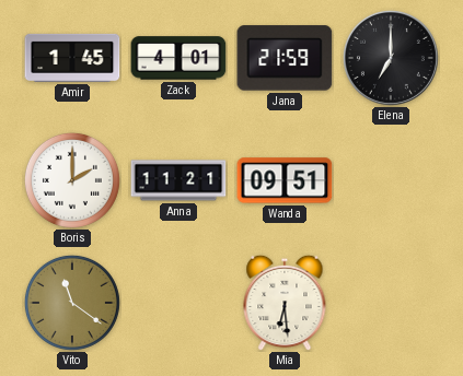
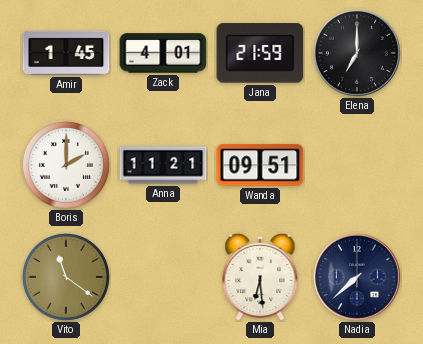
Nadia: none -> 7:38 (357, 277)
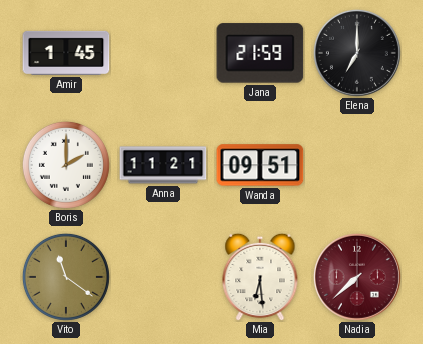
Zack: 4:01 -> none (163, 53)
Nadia dial: navy -> burgundy (357, 277)
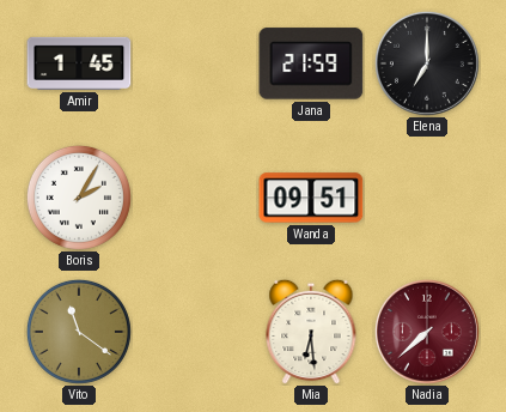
Boris: 2:00 -> 2:05 (79, 198)
Anna: 11:21 -> none (163, 165)
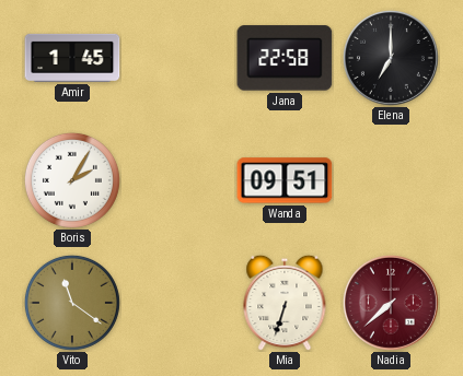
Jana: 21:59 -> 22:58 (285, 58)
Mia: 6:29 -> 6:33 (285, 303)
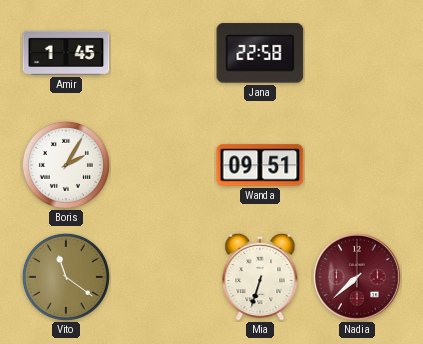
Elena: 7:00 -> none (391, 58)
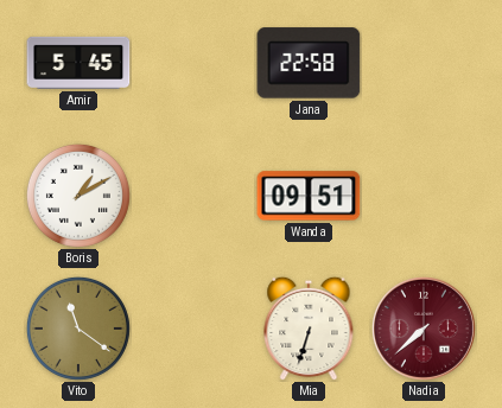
Amir: 1:45 -> 5:45 (78, 63)
Boris: 2:05 -> 1:10 (78, 196)
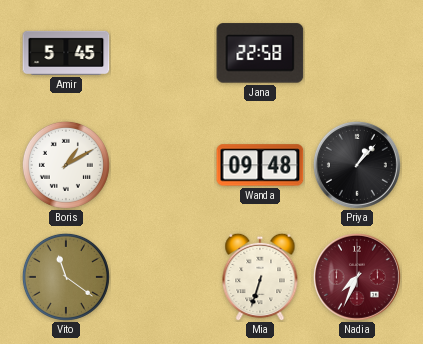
Wanda: 09:51 -> 09:48 (260, 165)
Priya: none -> 1:07 (357, 165)
Nadia: 7:38 -> 7:34 (357, 277)
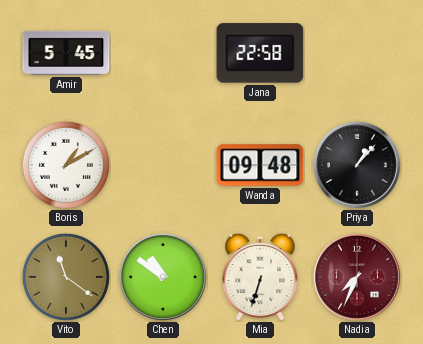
Chen: none -> 10:51 (163, 277)
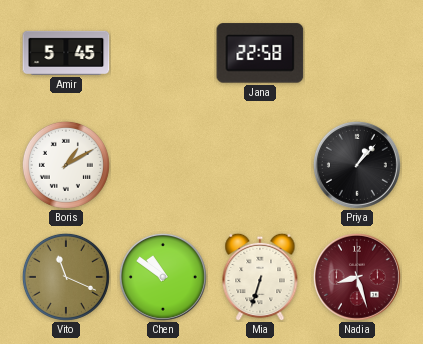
Wanda: 09:48 -> none (260, 165)
Vito: 11:21 -> 11:19 (66, 277)
Nadia: 7:34 -> 8:27 (357, 277)
